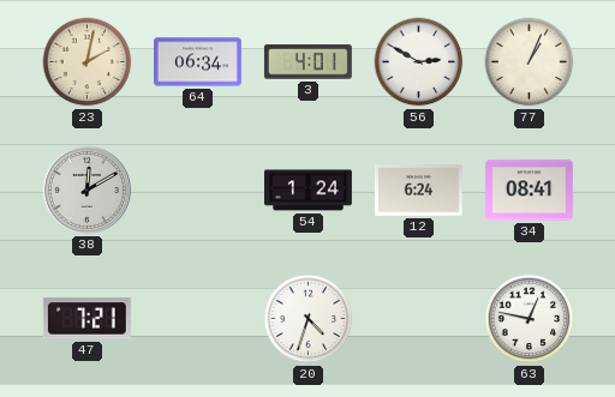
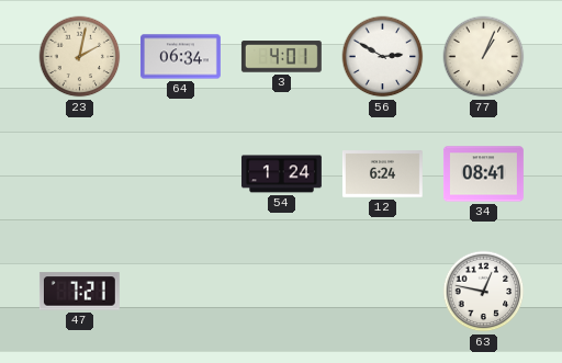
38: 12:10 -> none (86, 190)
20: 4:33 -> none (309, 319)
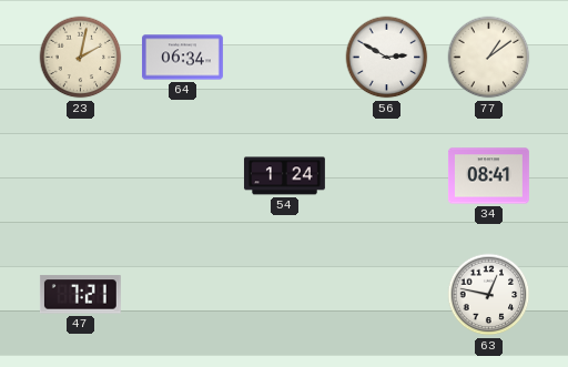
3: 4:01 -> none (281, 57)
77: 1:04 -> 1:09 (489, 58)
12: 6:24 -> none (382, 174)
